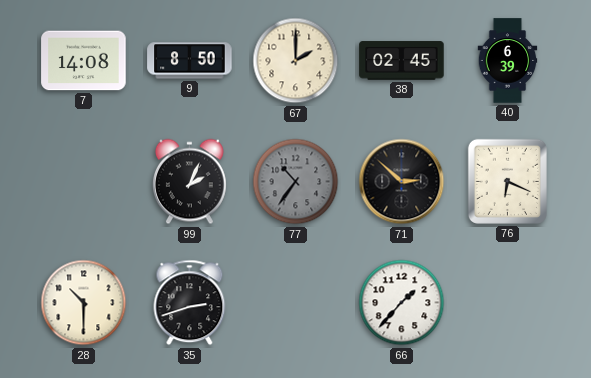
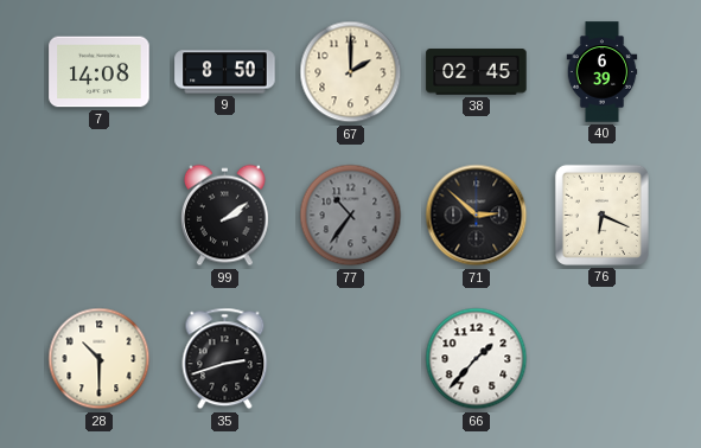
99: 2:04 -> 2:09 (224, 216)
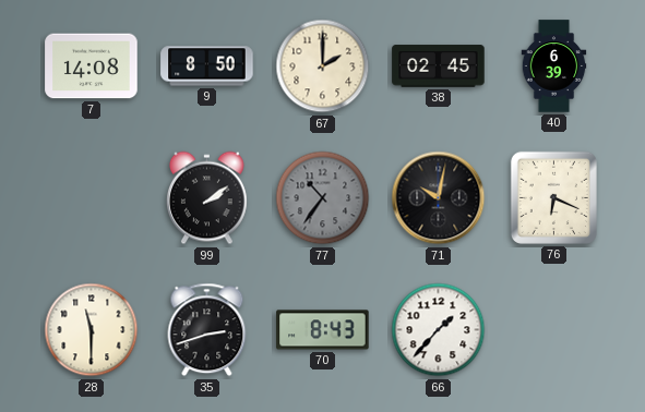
71: 2:52 -> 10:02 (439, 198)
28: 10:30 -> 11:30 (92, 330)
70: none -> 8:43 (323, 330)
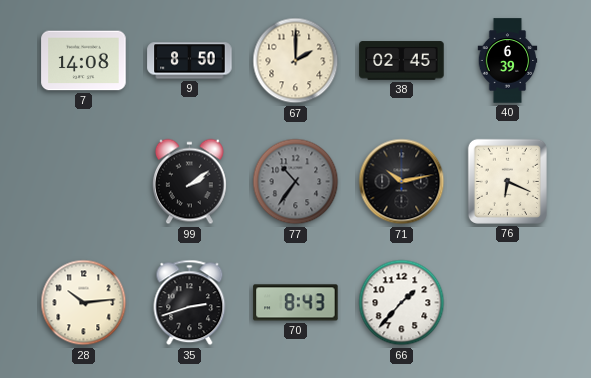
71: 10:02 -> 10:13 (402, 182)
28: 11:30 -> 10:14 (84, 303)
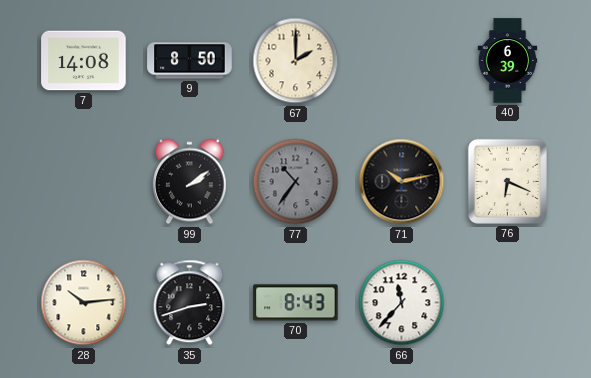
38: 02:45 -> none (402, 61)
66: 1:37 -> 11:37 (402, 303)
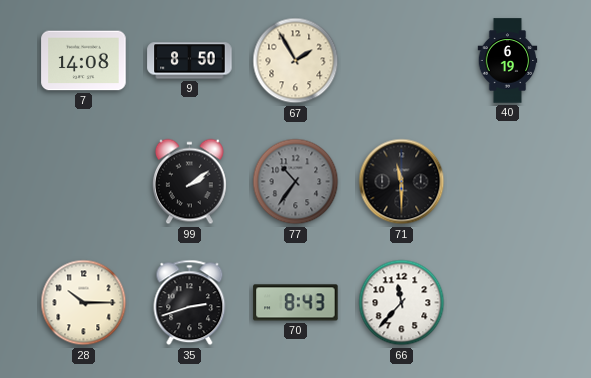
67: 2:00 -> 1:55 (296, 61)
40: 6:39 -> 6:19 (508, 61)
71: 10:13 -> 11:30 (402, 182)
76: 6:19 -> none (507, 181)
28: 10:14 -> 10:15 (84, 303)
